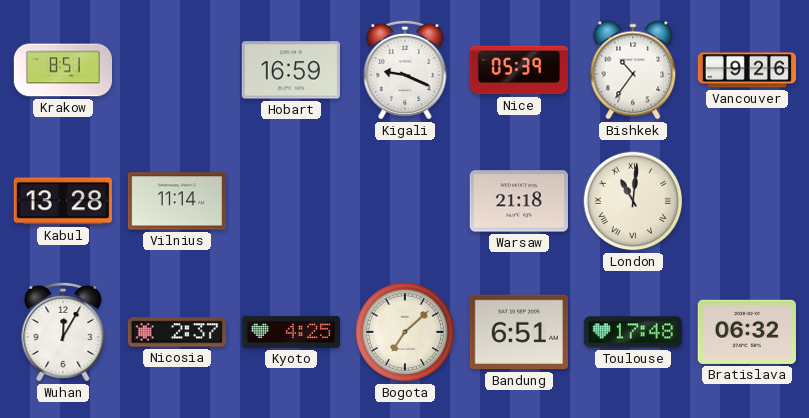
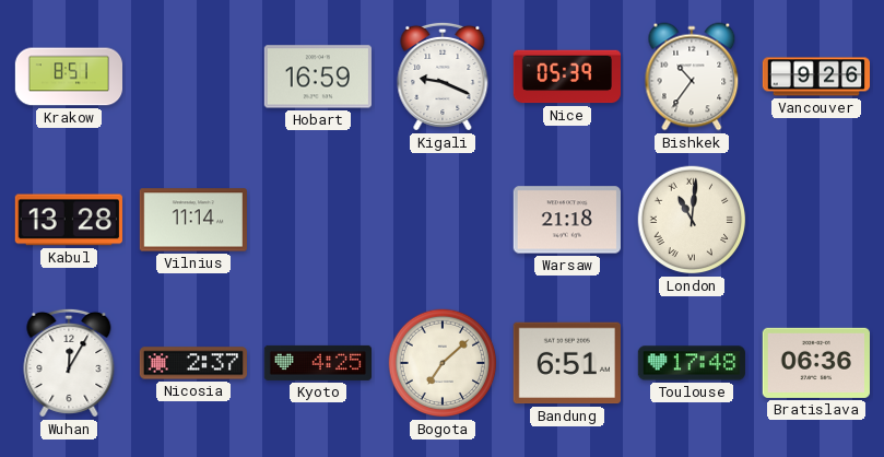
Bratislava: 06:32 -> 06:36 (816, 363)
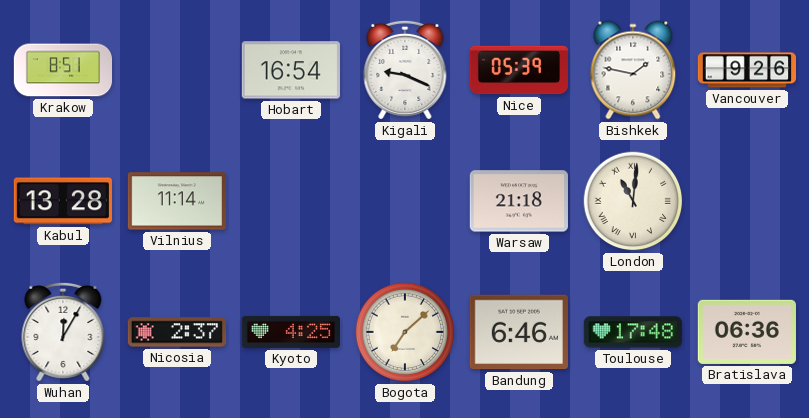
Hobart: 16:59 -> 16:54 (291, 70)
Bishkek: 10:36 -> 1:47 (633, 70)
Bandung: 6:51 -> 6:46 (519, 332)
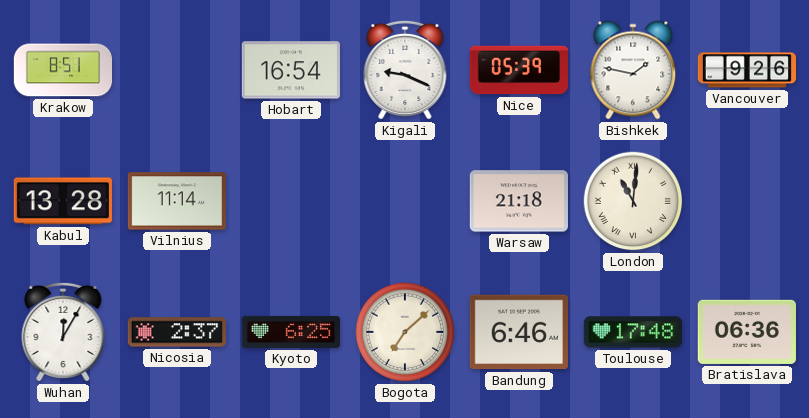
Kyoto: 4:25 -> 6:25 (290, 332)
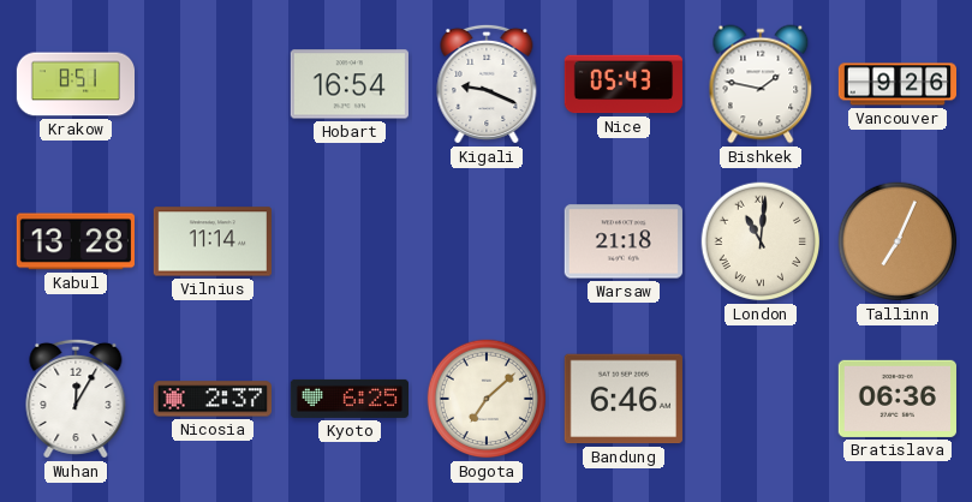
Nice: 05:39 -> 05:43 (622, 84)
Tallinn: none -> 7:04 (898, 241)
Toulouse: 17:48 -> none (633, 332)
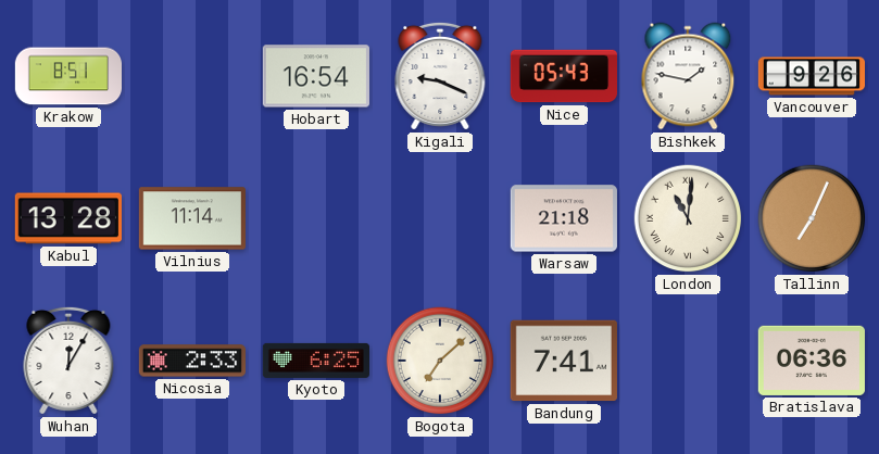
Nicosia: 2:37 -> 2:33 (191, 361)
Bandung: 6:46 -> 7:41 (564, 361)
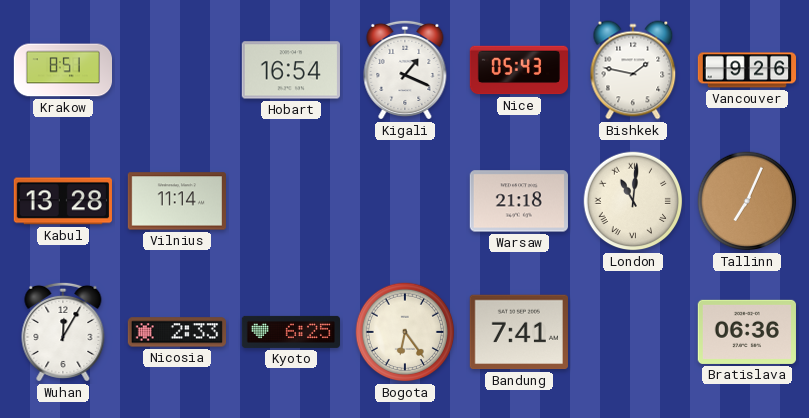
Kigali: 9:19 -> 1:19 (405, 70)
Bogota: 7:08 -> 6:24 (405, 332)
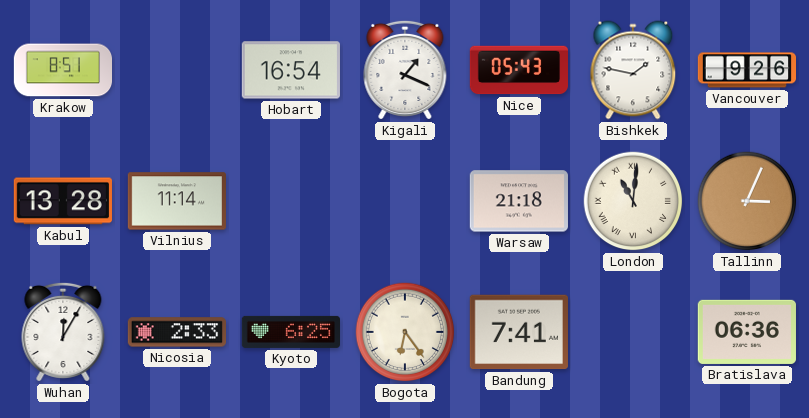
Tallinn: 7:04 -> 3:04 (747, 201)
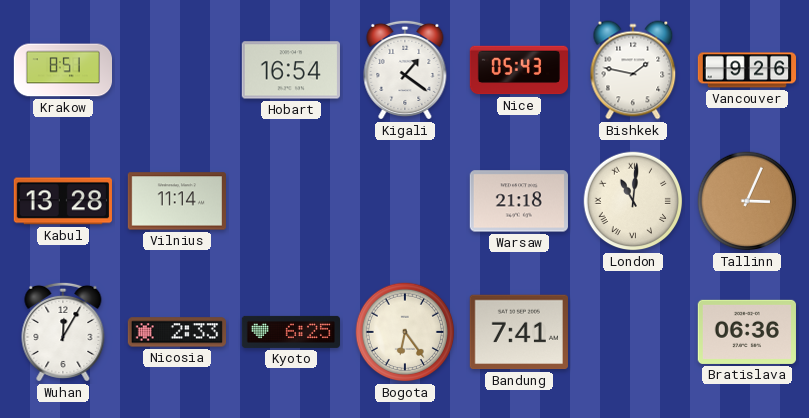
Kigali: 1:19 -> 1:21 (405, 70)
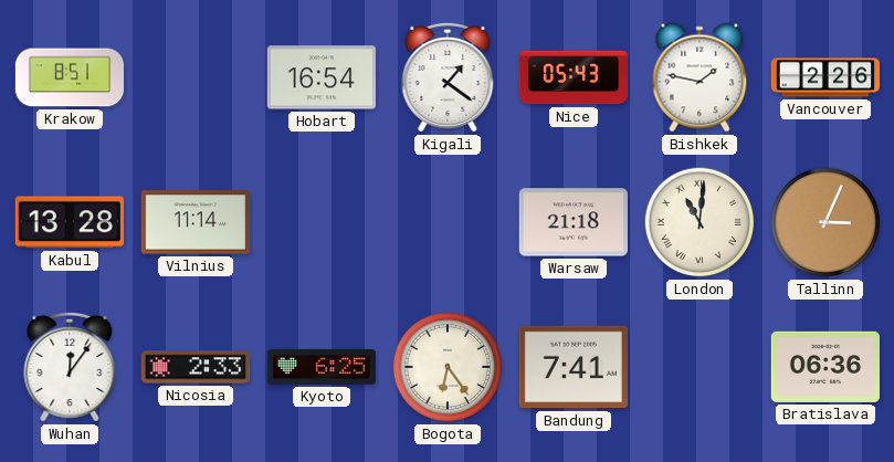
Vancouver: 9:26 -> 2:26 (825, 77)
Wuhan: 12:05 -> 12:06 (70, 367)
